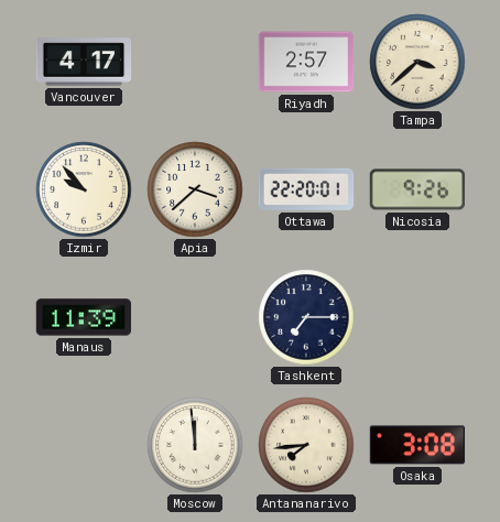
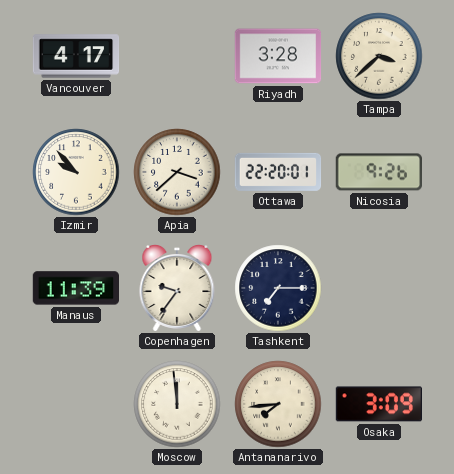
Riyadh: 2:57 -> 3:28 (278, 56)
Copenhagen: none -> 9:36 (177, 289)
Osaka: 3:08 -> 3:09 (378, 404)
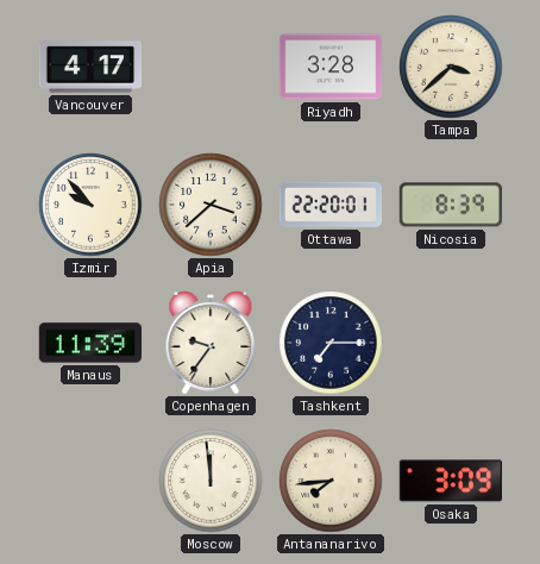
Nicosia: 9:26 -> 8:39 (450, 205)
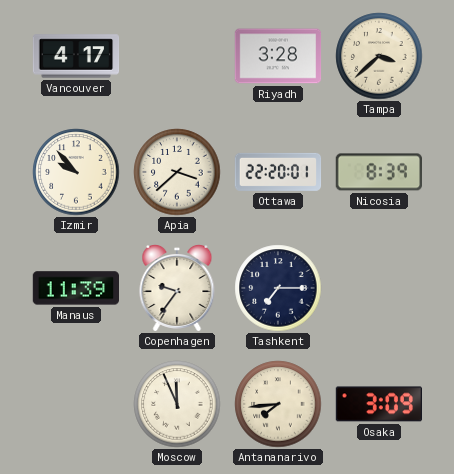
Moscow: 11:59 -> 11:56 (177, 404)
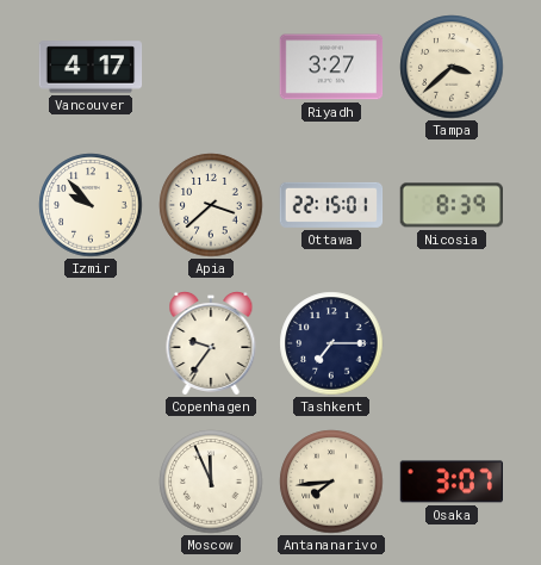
Riyadh: 3:28 -> 3:27 (331, 67)
Ottawa: 22:20 -> 22:15 (331, 205)
Manaus: 11:39 -> none (75, 288)
Osaka: 3:09 -> 3:07 (450, 482)
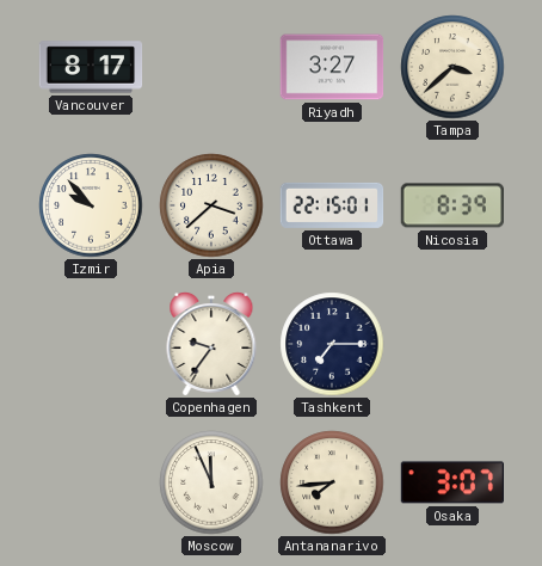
Vancouver: 4:17 -> 8:17 (91, 67)
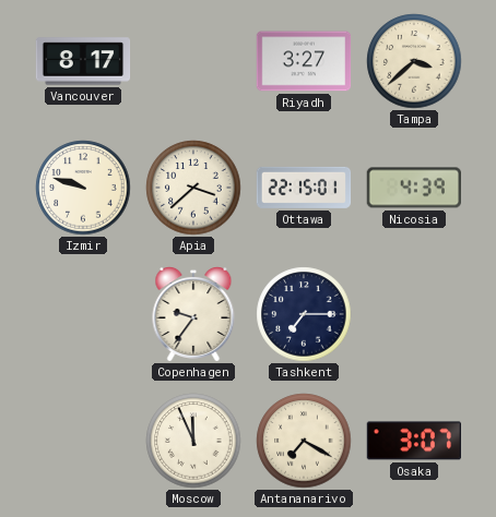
Izmir: 9:53 -> 9:48 (83, 188)
Nicosia: 8:39 -> 4:39 (413, 188)
Antananarivo: 7:44 -> 7:20 (304, 441)
